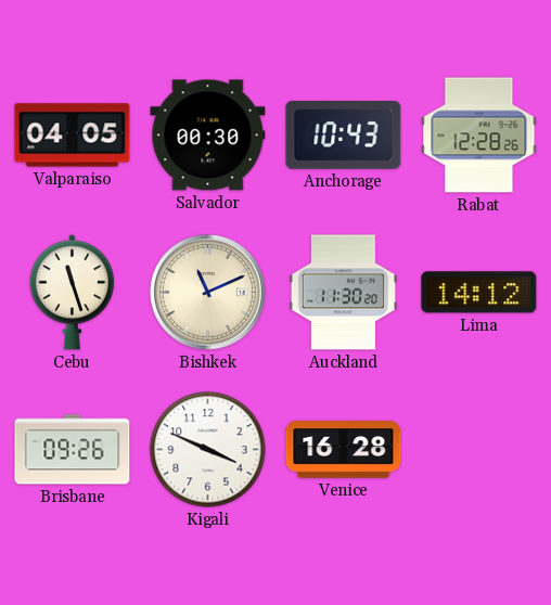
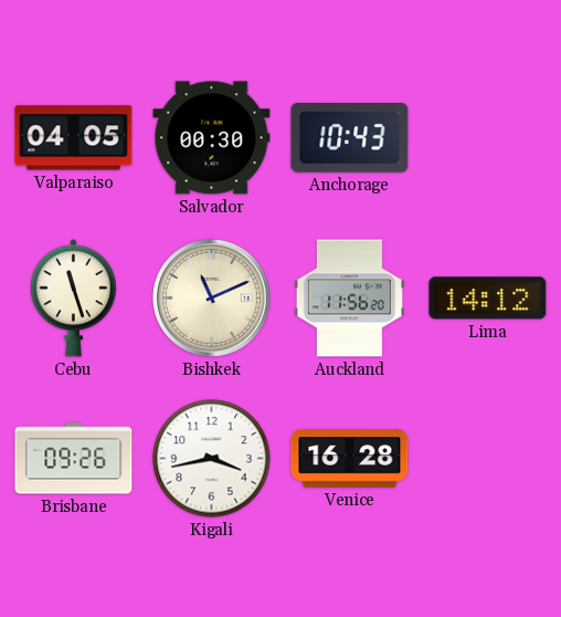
Rabat: 12:28 -> none (479, 136)
Auckland: 11:30 -> 11:56 (349, 299)
Kigali: 3:49 -> 3:43 (212, 459)
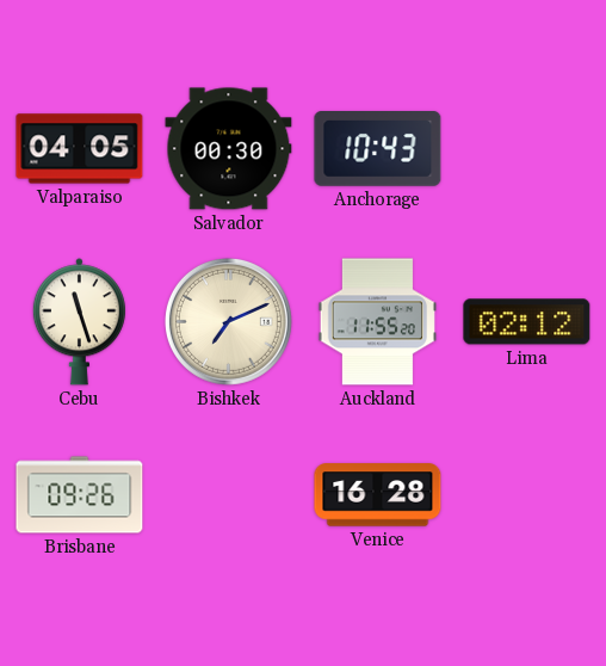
Bishkek: 11:11 -> 7:11 (228, 321)
Auckland: 11:56 -> 11:55 (377, 322)
Lima: 14:12 -> 02:12 (527, 322)
Kigali: 3:43 -> none (212, 459)
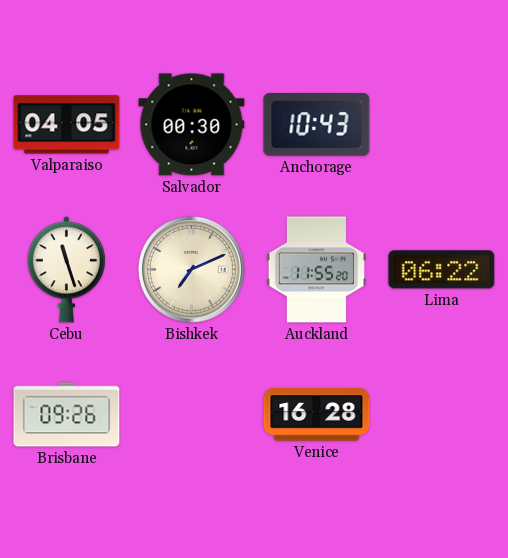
Lima: 02:12 -> 06:22 (442, 270)
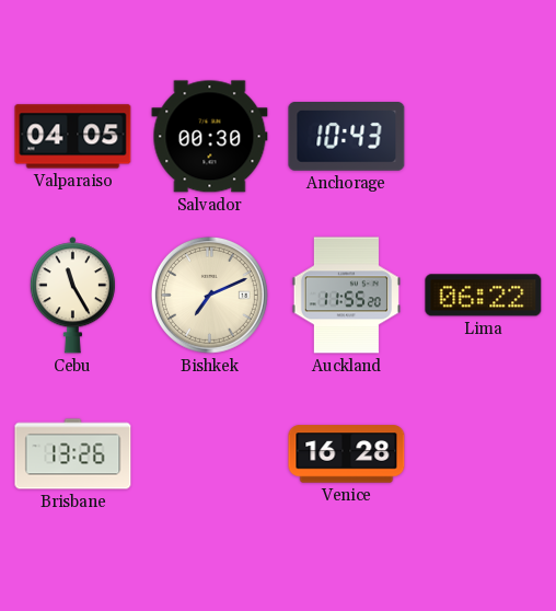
Cebu: 11:27 -> 11:25 (72, 296)
Brisbane: 09:26 -> 13:26 (73, 454)
